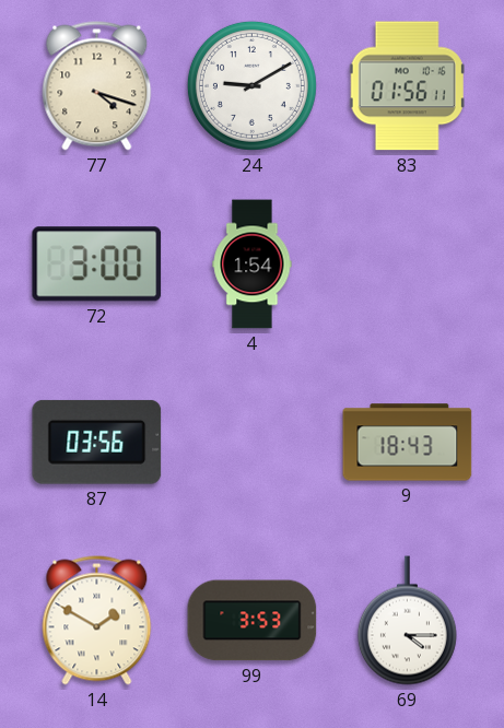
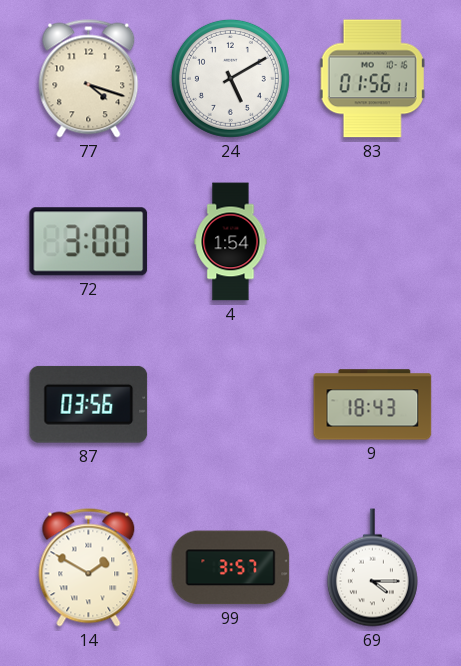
24: 9:10 -> 5:10 (230, 78)
99: 3:53 -> 3:57 (231, 568)
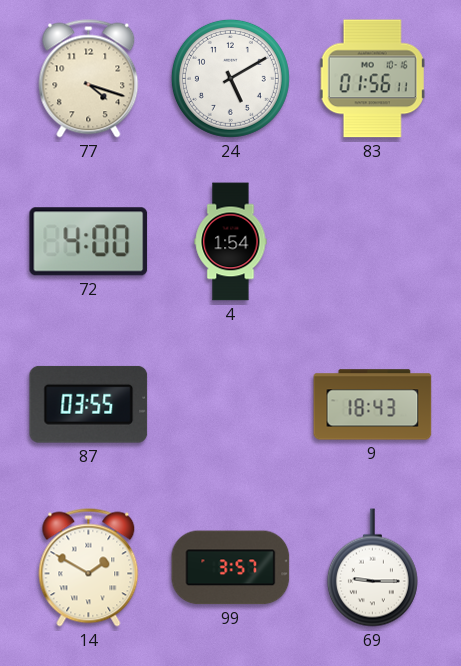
72: 3:00 -> 4:00 (89, 242)
87: 03:56 -> 03:55 (89, 404)
69: 4:15 -> 9:15 (372, 568)
